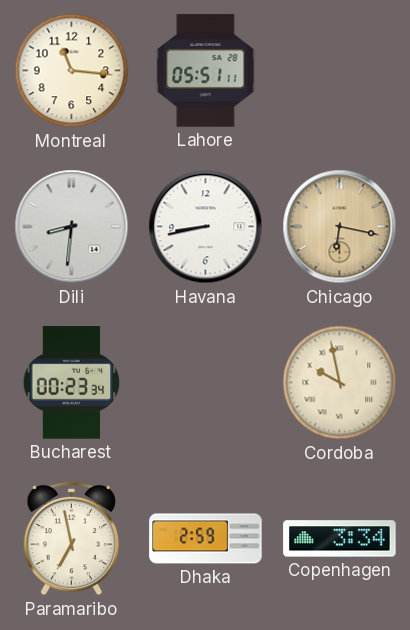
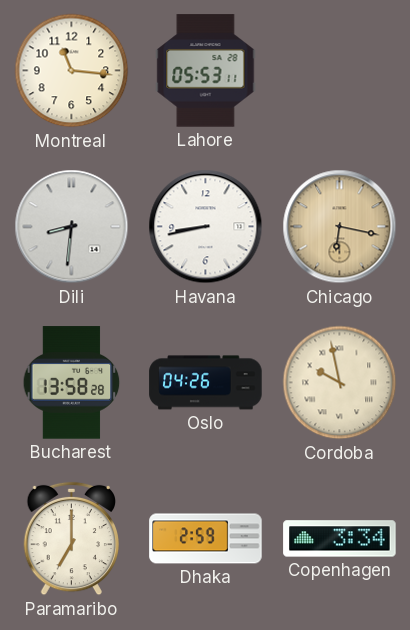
Lahore: 05:51 -> 05:53 (206, 71)
Bucharest: 00:23 -> 13:58 (72, 383)
Oslo: none -> 04:26 (206, 383)
Paramaribo: 6:58 -> 7:00 (71, 539)
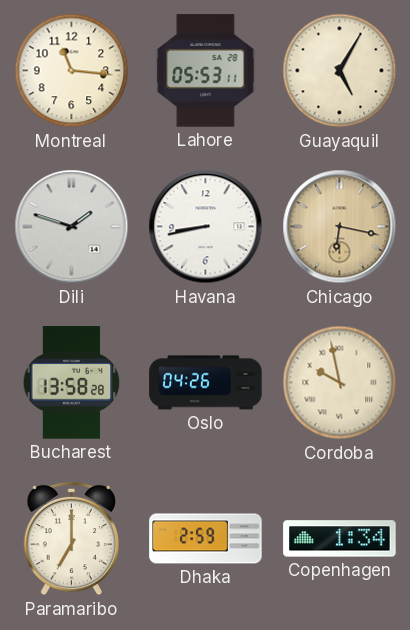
Guayaquil: none -> 5:05 (340, 71)
Dili: 8:31 -> 1:48 (72, 227)
Copenhagen: 3:34 -> 1:34 (340, 539)
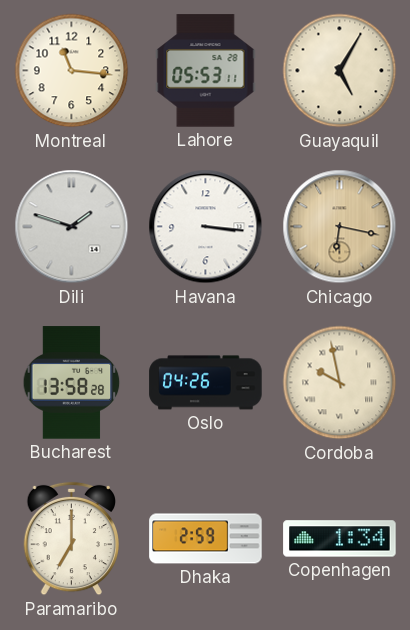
Havana: 8:43 -> 3:16 (206, 227)
